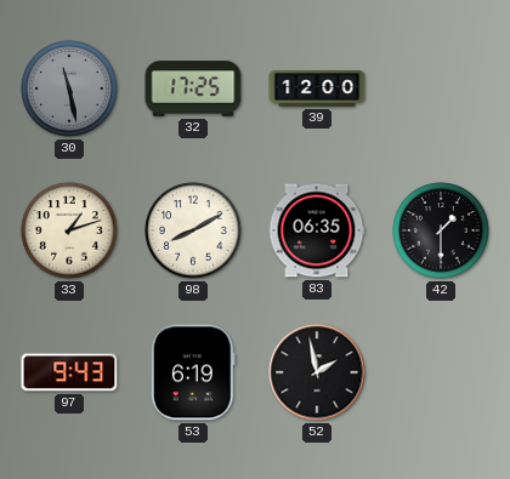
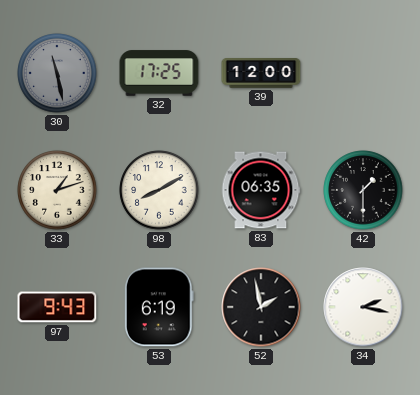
34: none -> 2:17 (363, 307)
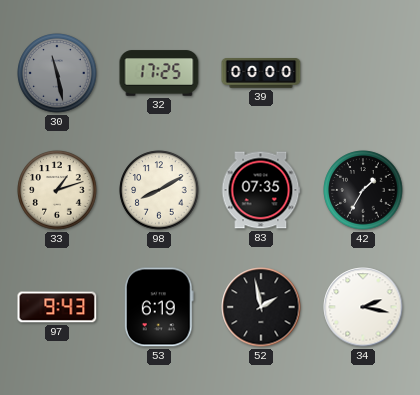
39: 12:00 -> 00:00 (261, 74)
83: 06:35 -> 07:35 (261, 190)
42: 1:30 -> 1:35 (363, 190)
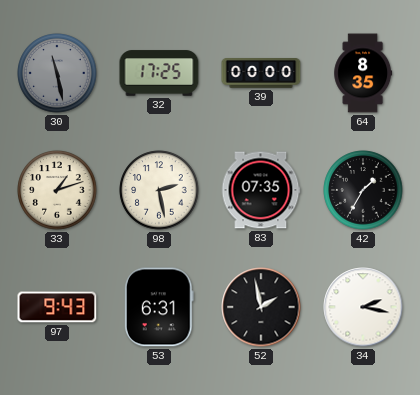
64: none -> 8:35 (363, 73)
98: 8:10 -> 2:28 (159, 190)
53: 6:19 -> 6:31 (159, 307)
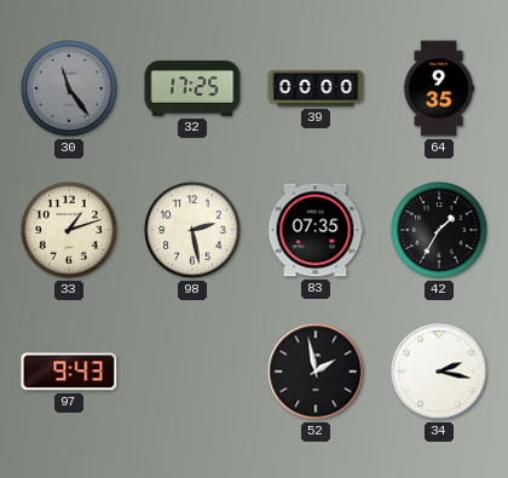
30: 11:28 -> 11:24 (69, 88)
64: 8:35 -> 9:35 (439, 88)
53: 6:31 -> none (159, 307)
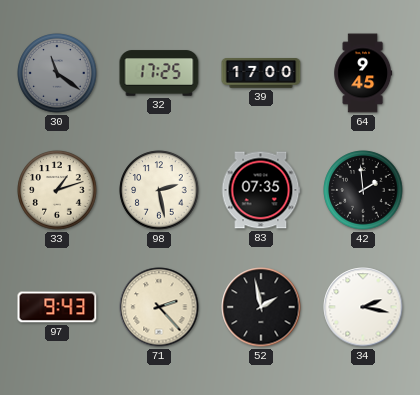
30: 11:24 -> 11:21 (57, 73)
39: 00:00 -> 17:00 (261, 74)
64: 9:35 -> 9:45 (363, 73)
42: 1:35 -> 1:59 (363, 190)
71: none -> 2:23 (159, 307)
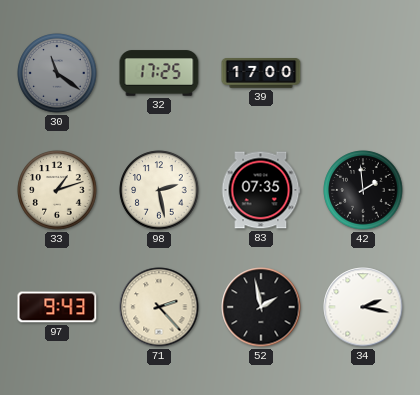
64: 9:45 -> none (363, 73)
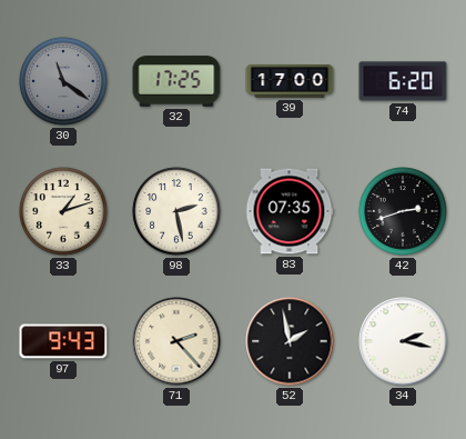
74: none -> 6:20 (403, 81)
42: 1:59 -> 2:42 (403, 211)
